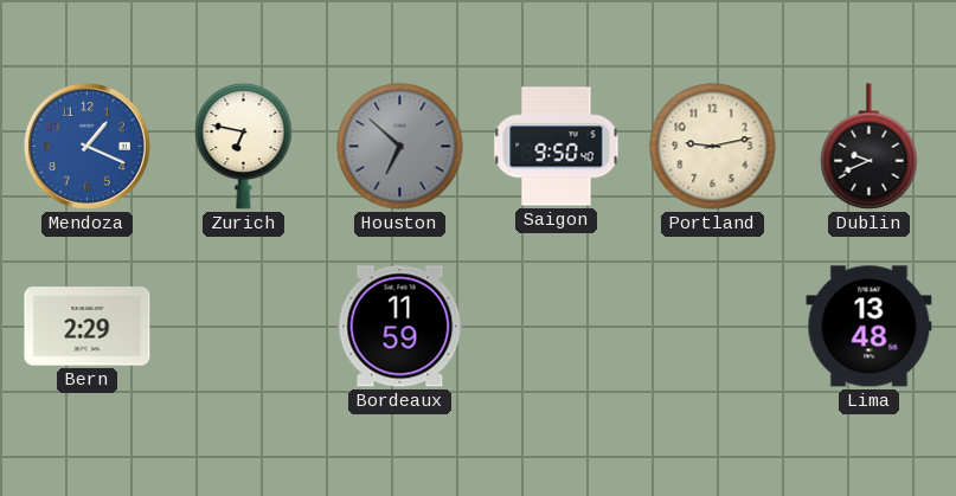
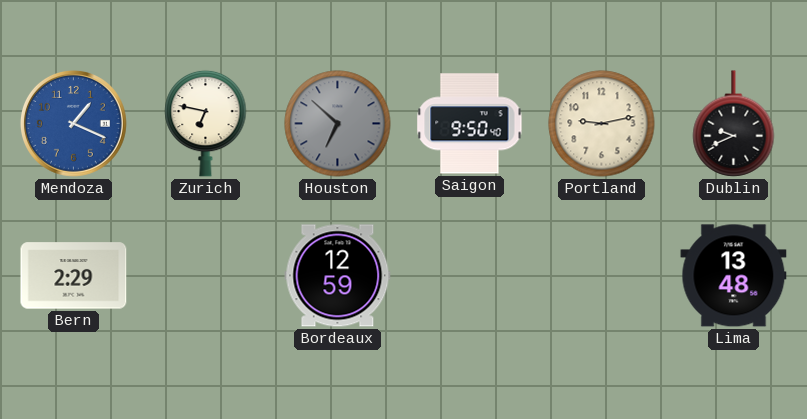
Bordeaux: 11:59 -> 12:59 (338, 276)
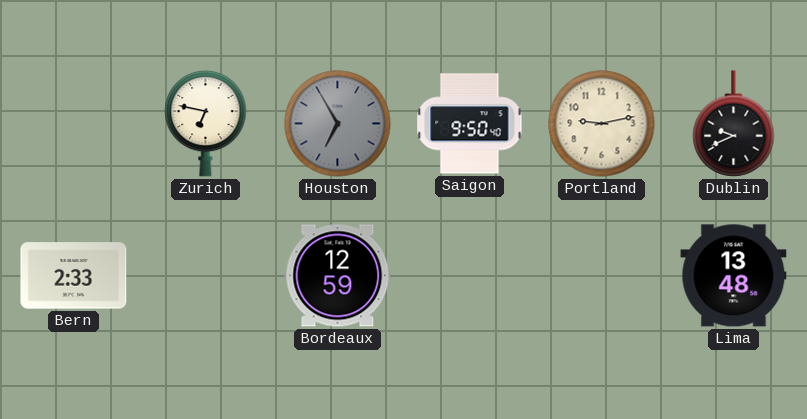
Mendoza: 1:19 -> none (73, 123)
Houston: 6:52 -> 6:55 (338, 124)
Bern: 2:29 -> 2:33 (74, 276)
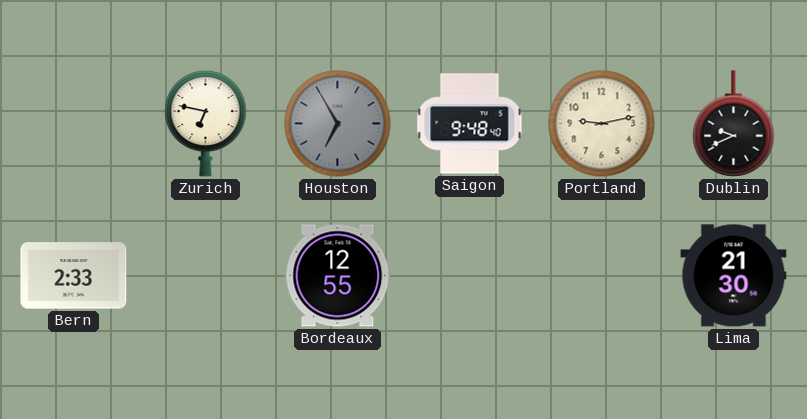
Saigon: 9:50 -> 9:48 (470, 124)
Bordeaux: 12:59 -> 12:55 (338, 276)
Lima: 13:48 -> 21:30 (734, 276)
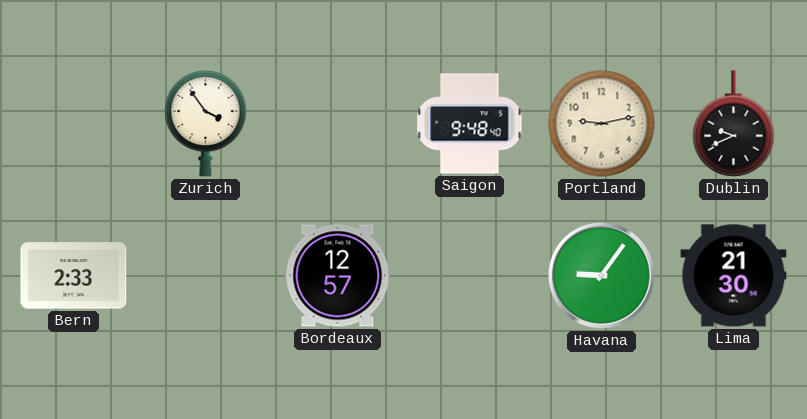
Zurich: 6:47 -> 3:54 (206, 123)
Houston: 6:55 -> none (338, 124)
Bordeaux: 12:55 -> 12:57 (338, 276)
Havana: none -> 9:06 (601, 275)
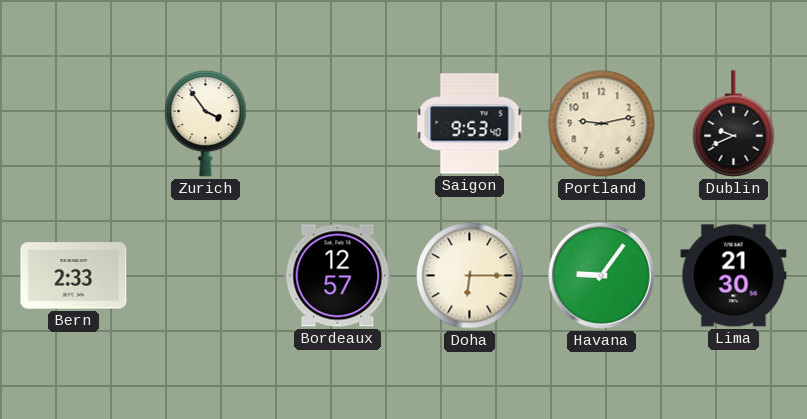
Saigon: 9:48 -> 9:53 (470, 124)
Doha: none -> 6:15 (470, 276)
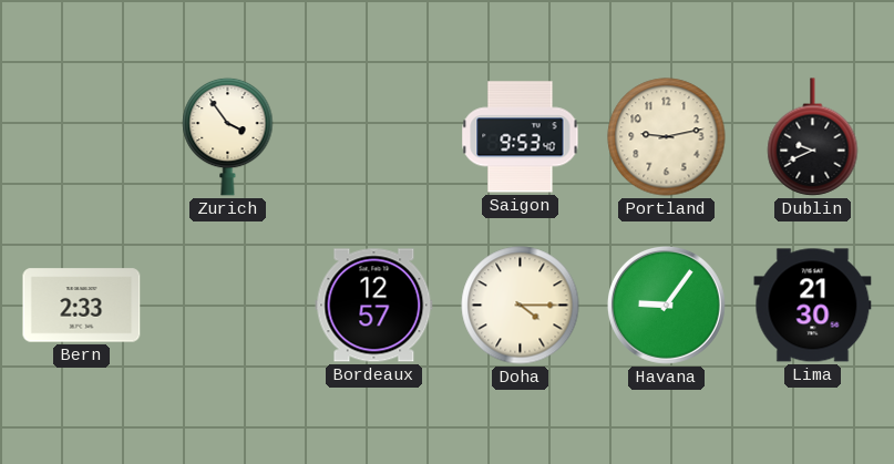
Doha: 6:15 -> 4:15 (521, 306)
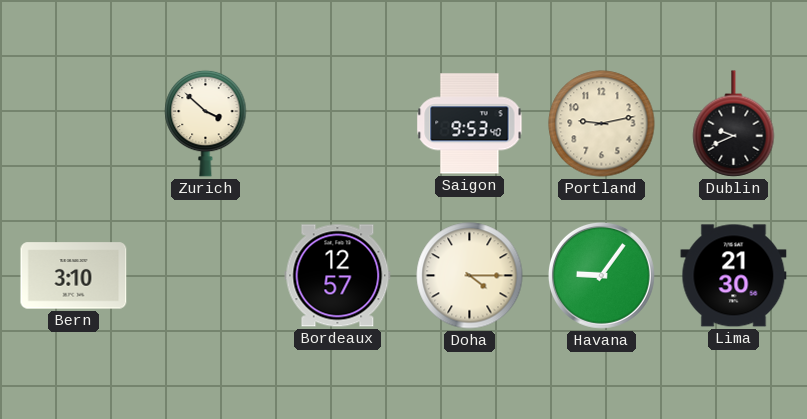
Zurich: 3:54 -> 3:52 (206, 123)
Bern: 2:33 -> 3:10 (74, 276)
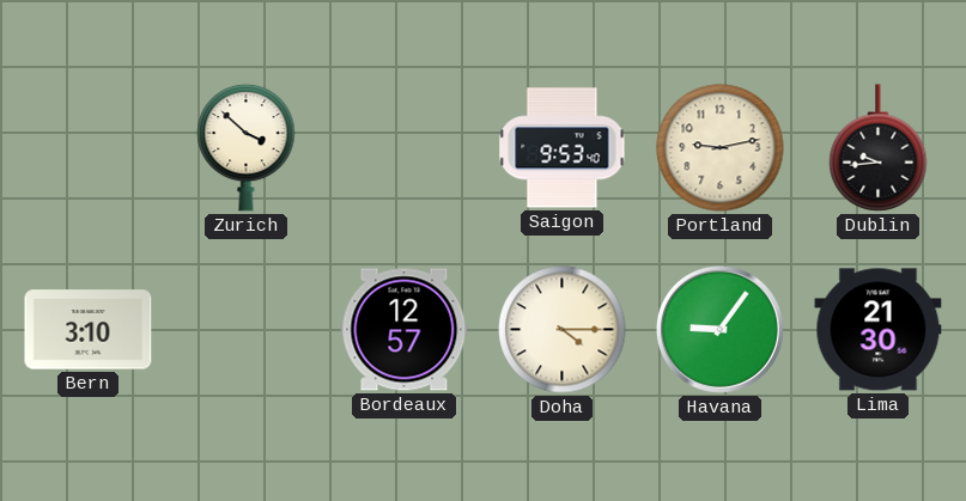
Dublin: 9:41 -> 9:44 (879, 148)
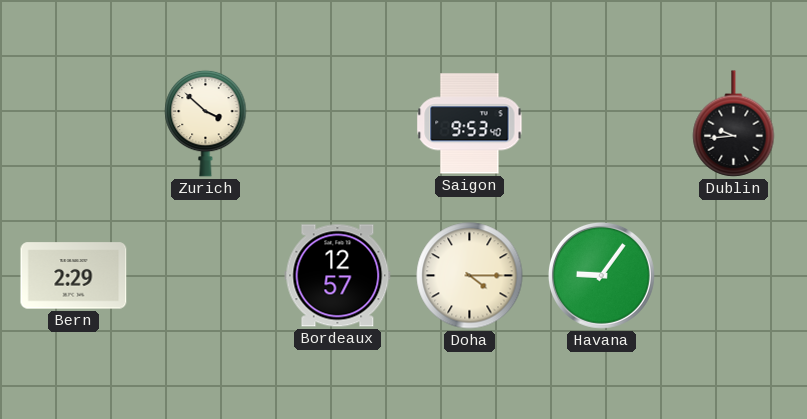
Portland: 9:13 -> none (721, 148)
Bern: 3:10 -> 2:29 (74, 276)
Lima: 21:30 -> none (879, 330)
